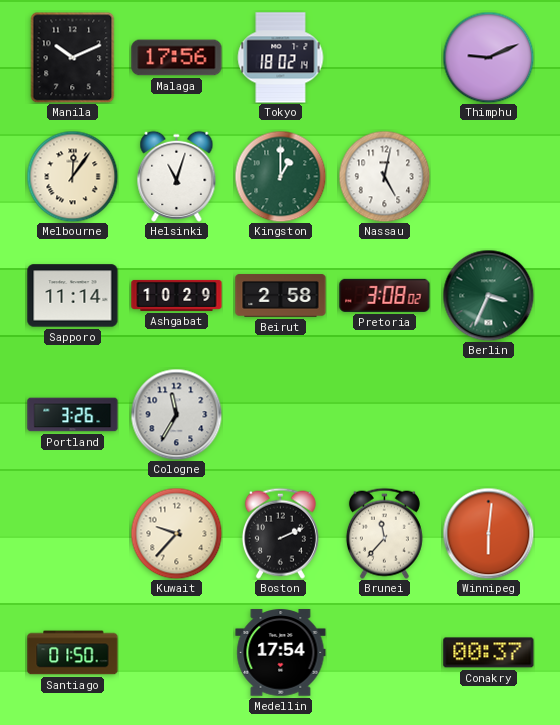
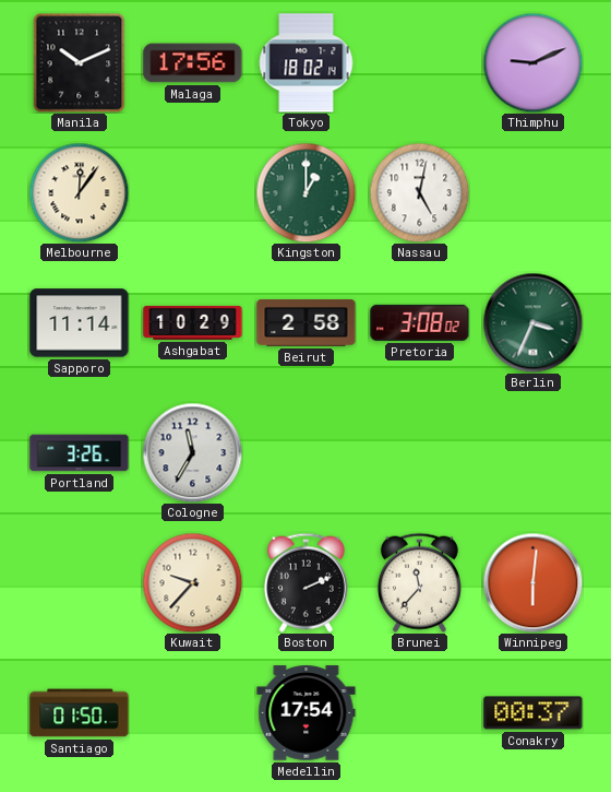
Helsinki: 11:03 -> none (177, 176)
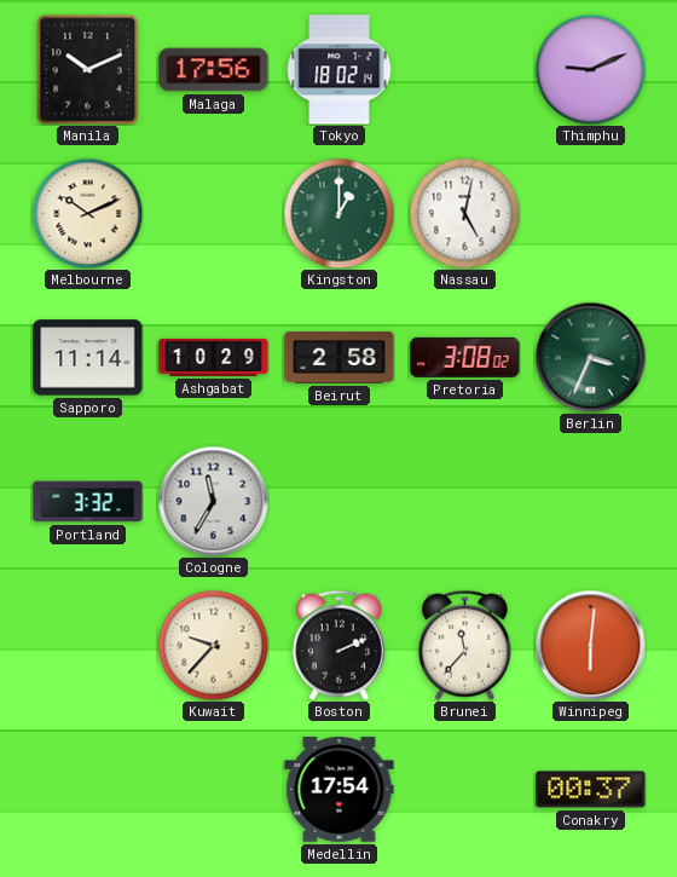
Melbourne: 12:06 -> 10:11 (87, 213)
Portland: 3:26 -> 3:32 (88, 502)
Santiago: 01:50 -> none (80, 713)
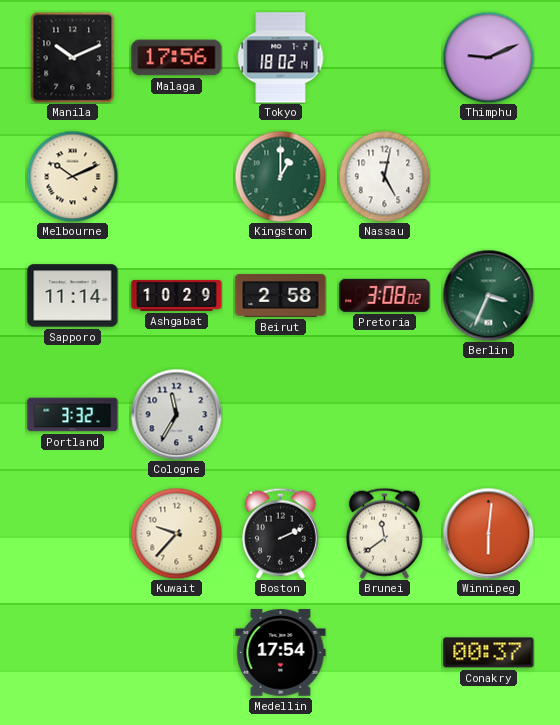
Brunei: 11:37 -> 11:39 (384, 533)
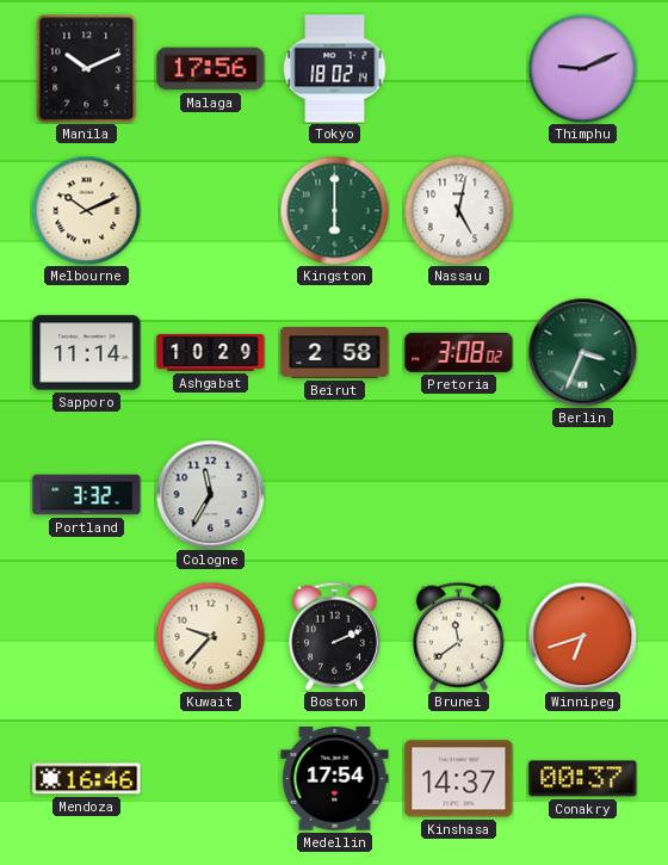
Kingston: 1:00 -> 6:00 (334, 210)
Winnipeg: 6:01 -> 6:42 (582, 636)
Mendoza: none -> 16:46 (87, 779)
Kinshasa: none -> 14:37 (459, 779)
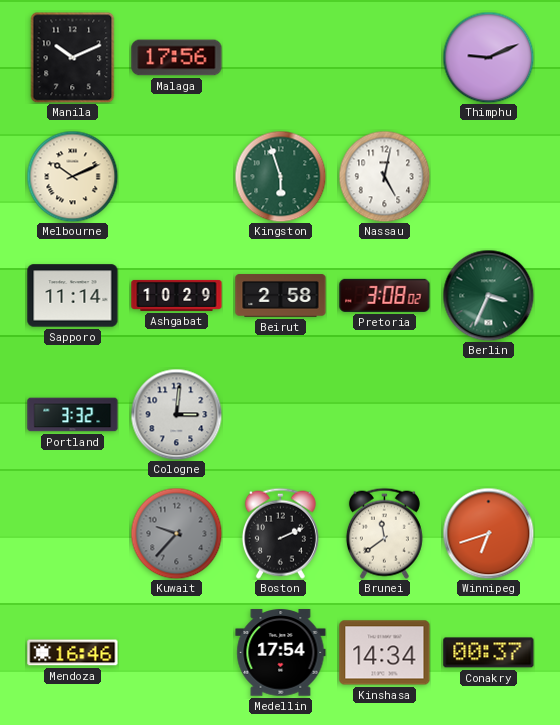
Tokyo: 18:02 -> none (335, 69)
Kingston: 6:00 -> 5:57 (280, 176)
Cologne: 11:35 -> 3:01 (176, 414)
Kuwait dial: cream -> grey (176, 533)
Kinshasa: 14:37 -> 14:34 (385, 653)
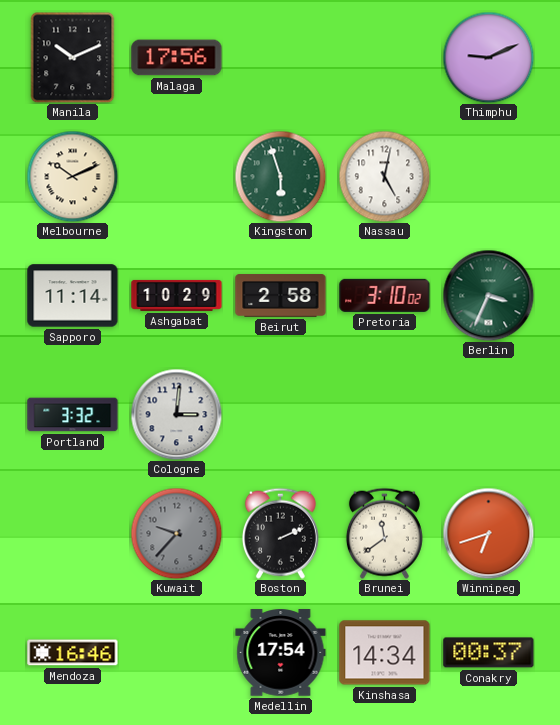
Pretoria: 3:08 -> 3:10 (385, 295)
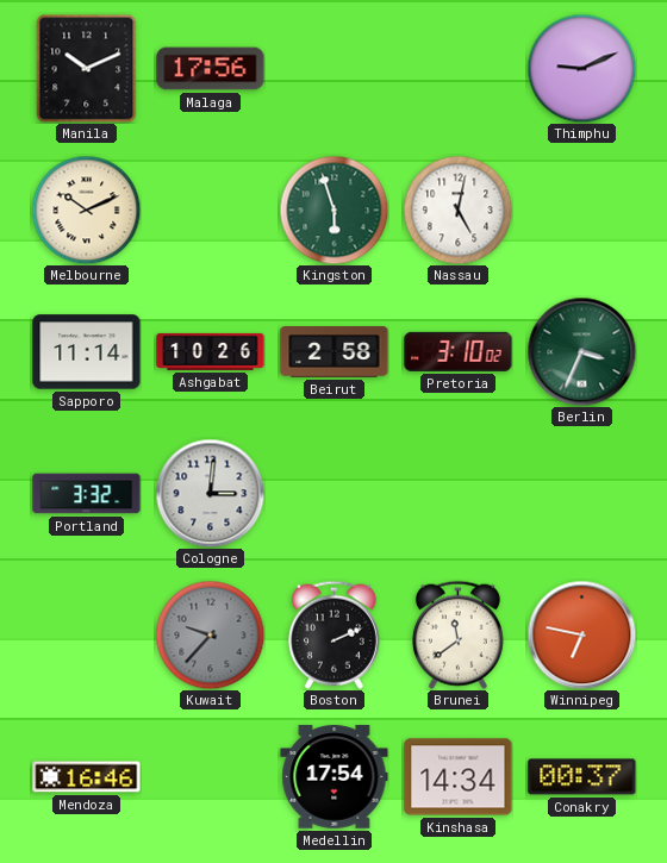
Ashgabat: 10:29 -> 10:26 (211, 351)
Winnipeg: 6:42 -> 6:47 (581, 634)
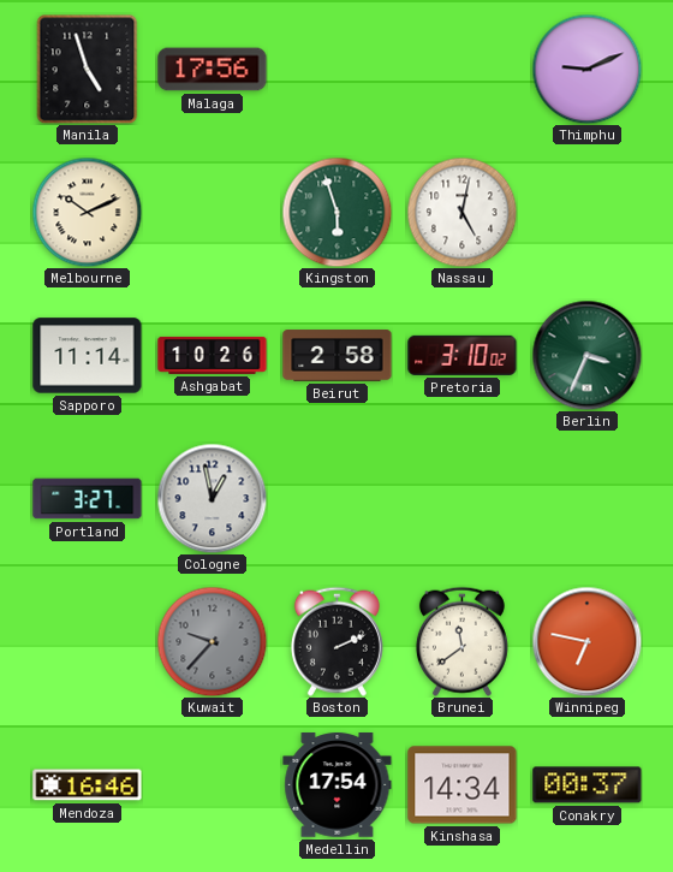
Manila: 10:11 -> 4:57 (88, 69)
Portland: 3:32 -> 3:27 (88, 499)
Cologne: 3:01 -> 12:58 (212, 498)
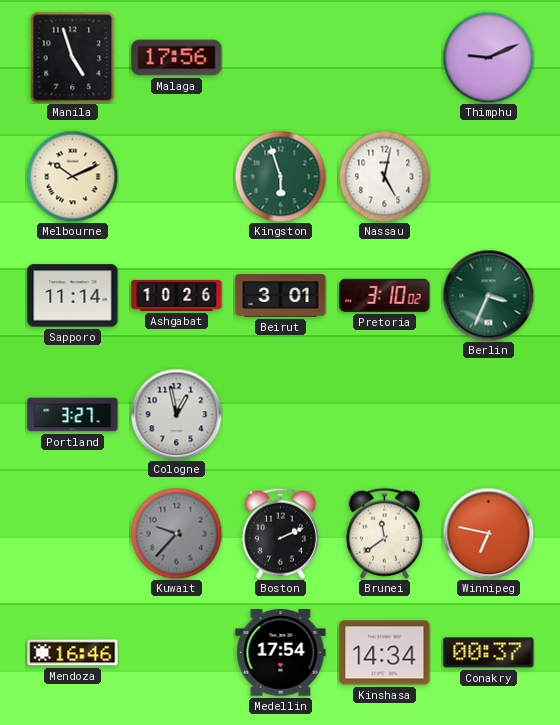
Beirut: 2:58 -> 3:01 (281, 296)
